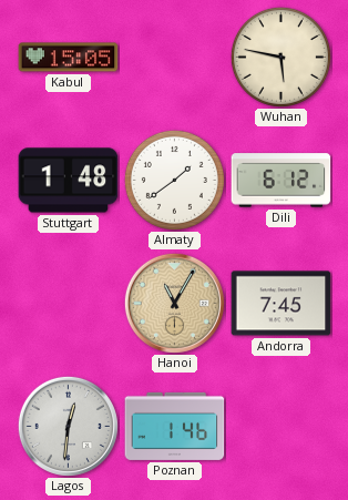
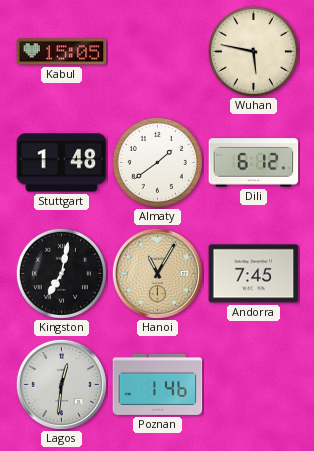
Kingston: none -> 7:02 (61, 273)
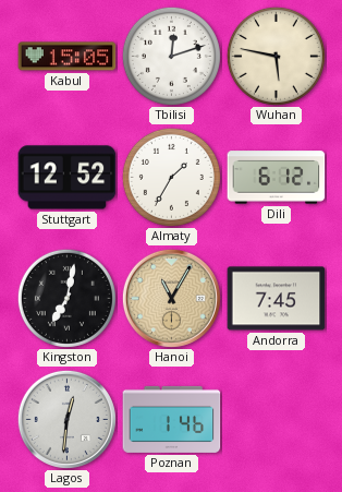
Tbilisi: none -> 12:12 (171, 56)
Stuttgart: 1:48 -> 12:52 (68, 178)
Almaty: 1:39 -> 1:35 (171, 177)
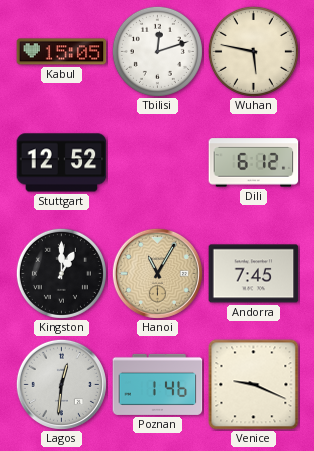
Almaty: 1:35 -> none (171, 177)
Kingston: 7:02 -> 1:00 (61, 273)
Venice: none -> 9:19 (254, 385)
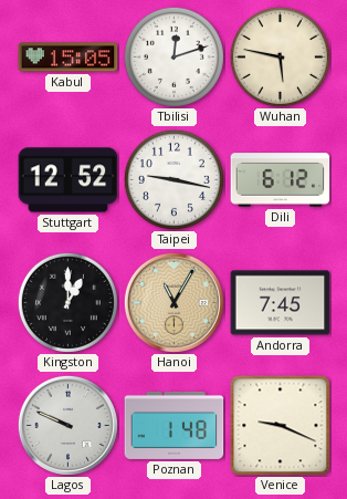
Taipei: none -> 9:17 (173, 179)
Lagos: 12:31 -> 9:49 (67, 425)
Poznan: 1:46 -> 1:48 (175, 425)
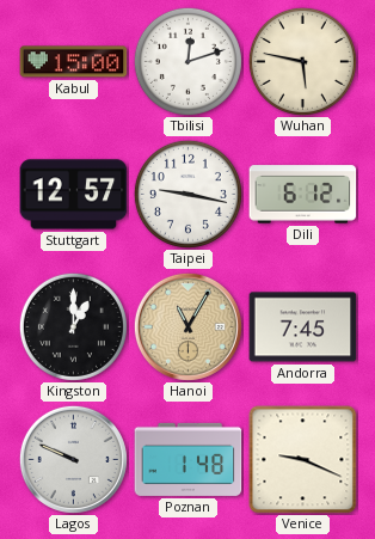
Kabul: 15:05 -> 15:00 (74, 62)
Stuttgart: 12:52 -> 12:57 (74, 195)
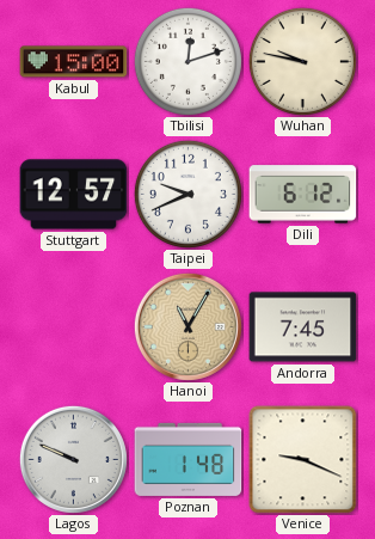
Wuhan: 5:47 -> 9:47 (302, 61)
Taipei: 9:17 -> 9:41 (187, 194)
Kingston: 1:00 -> none (73, 326)
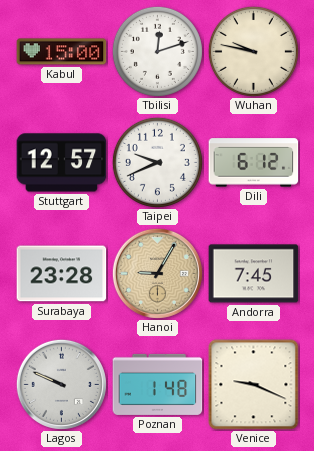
Surabaya: none -> 23:28 (62, 274)
Hanoi: 11:05 -> 9:05 (157, 273)
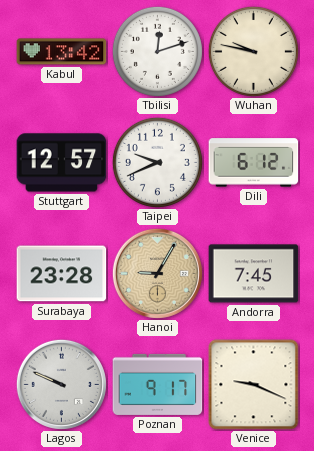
Kabul: 15:00 -> 13:42 (62, 52)
Poznan: 1:48 -> 9:17 (158, 384)
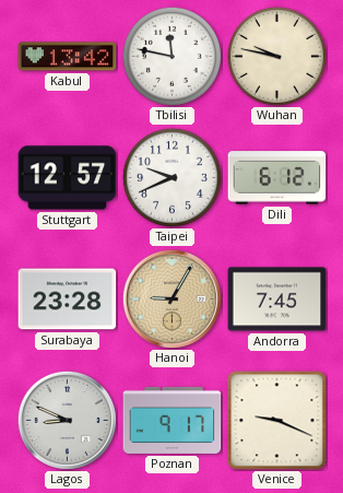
Tbilisi: 12:12 -> 11:47 (171, 56)
Lagos: 9:49 -> 8:49 (67, 420)
